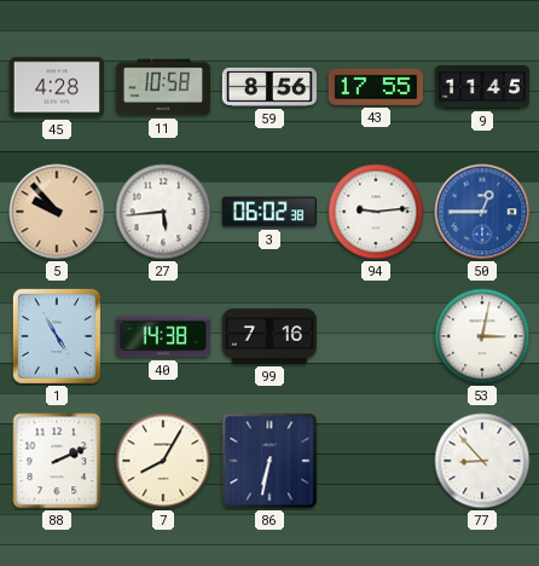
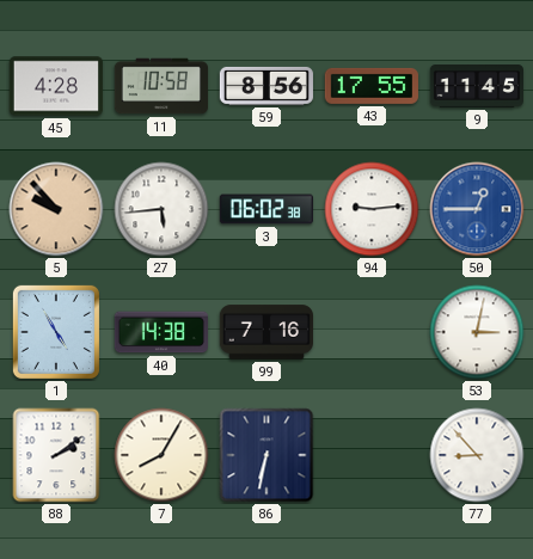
88: 2:11 -> 2:09 (56, 455)
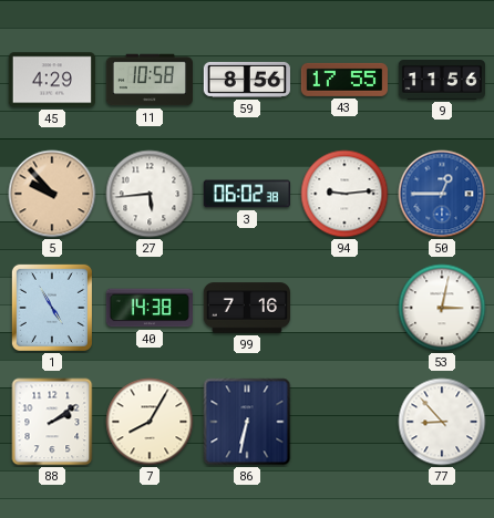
45: 4:28 -> 4:29 (52, 80)
9: 11:45 -> 11:56 (441, 81)
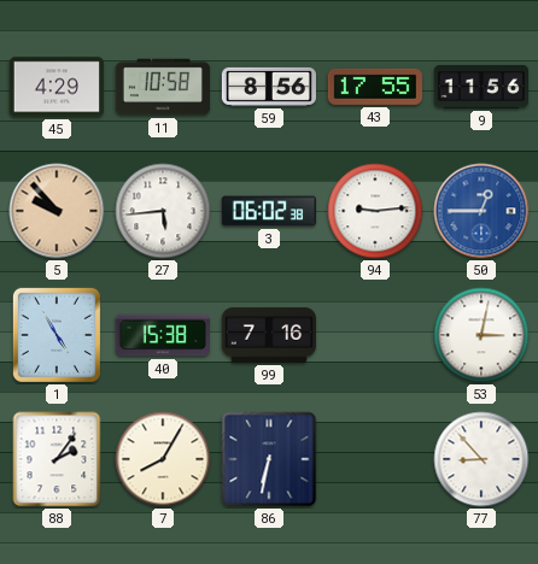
40: 14:38 -> 15:38 (163, 335)
88: 2:09 -> 2:06 (57, 459)
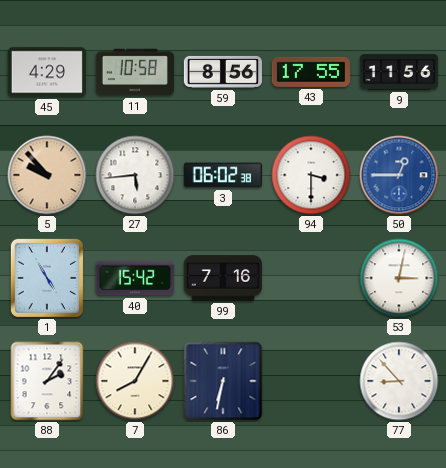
94: 9:14 -> 3:30 (311, 175)
40: 15:38 -> 15:42 (135, 278)
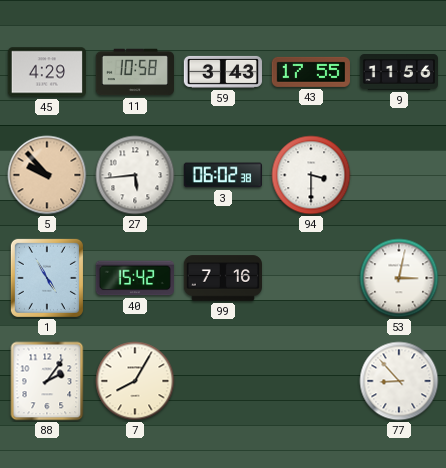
59: 8:56 -> 3:43 (223, 72)
50: 12:45 -> none (399, 175)
86: 6:32 -> none (223, 381)
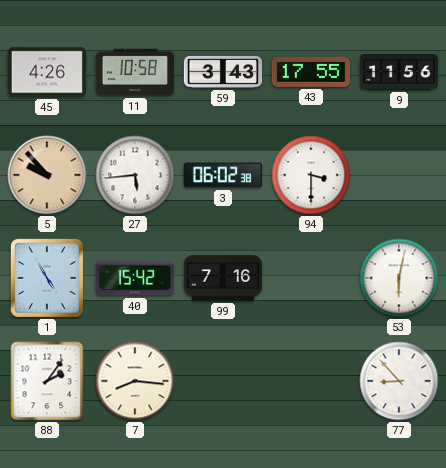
45: 4:29 -> 4:26 (47, 72)
53: 3:02 -> 6:02 (399, 278)
7: 8:05 -> 8:16 (135, 381)
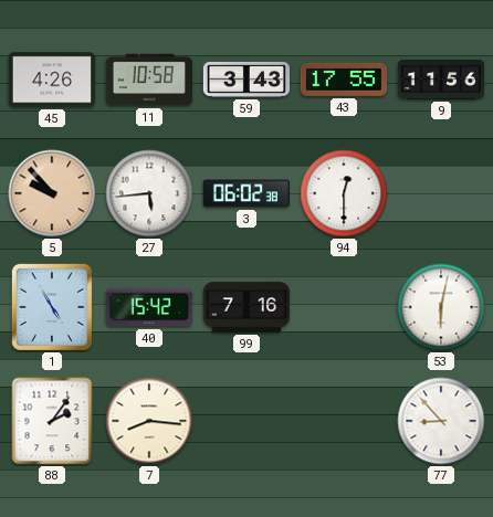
94: 3:30 -> 12:30 (344, 193)
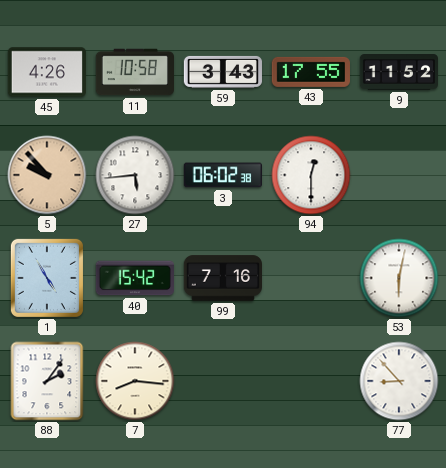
9: 11:56 -> 11:52 (398, 73)
